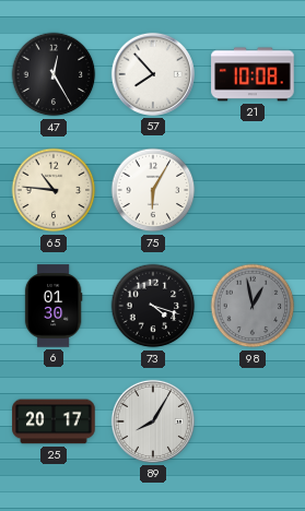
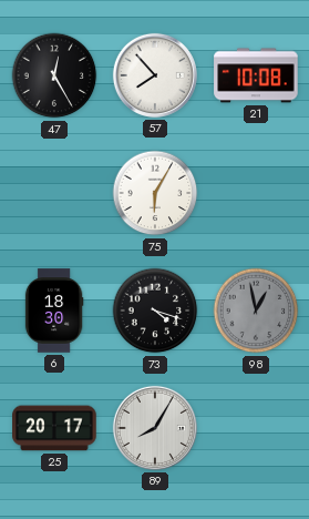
65: 10:46 -> none (54, 190)
6: 01:30 -> 18:30 (54, 311)
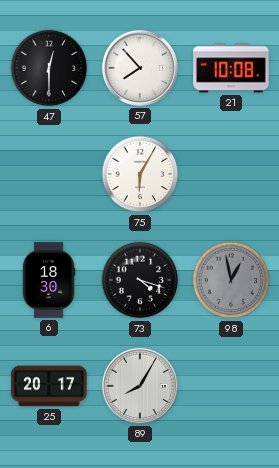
47: 12:25 -> 12:30 (49, 68)
